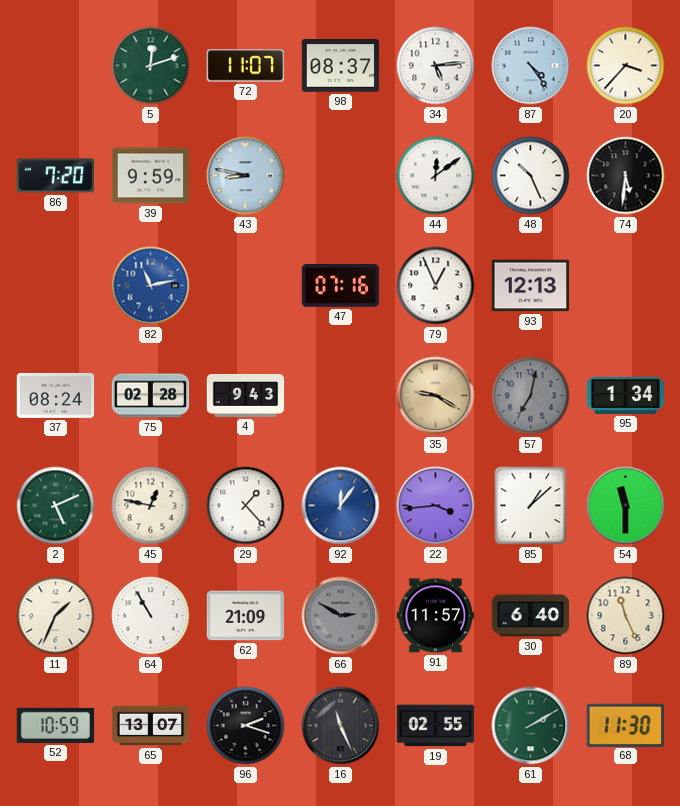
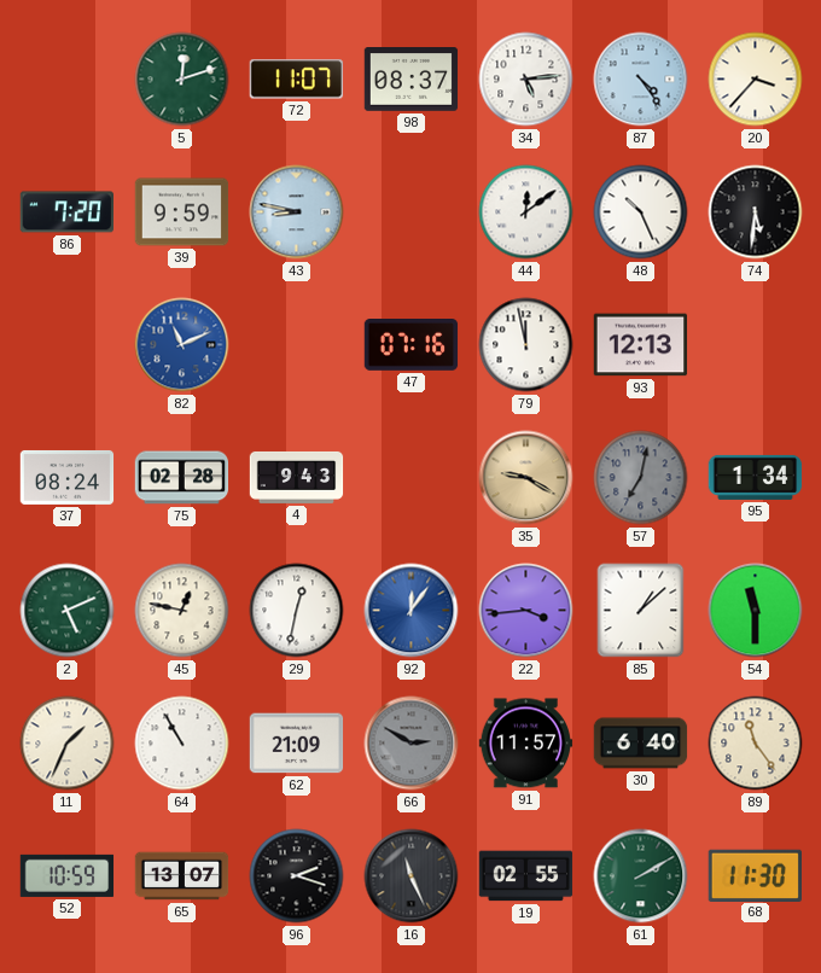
82: 11:13 -> 11:11 (182, 345)
79: 12:56 -> 11:58 (526, 345)
29: 1:23 -> 12:32 (297, 611)
89: 11:26 -> 11:24 (756, 744)
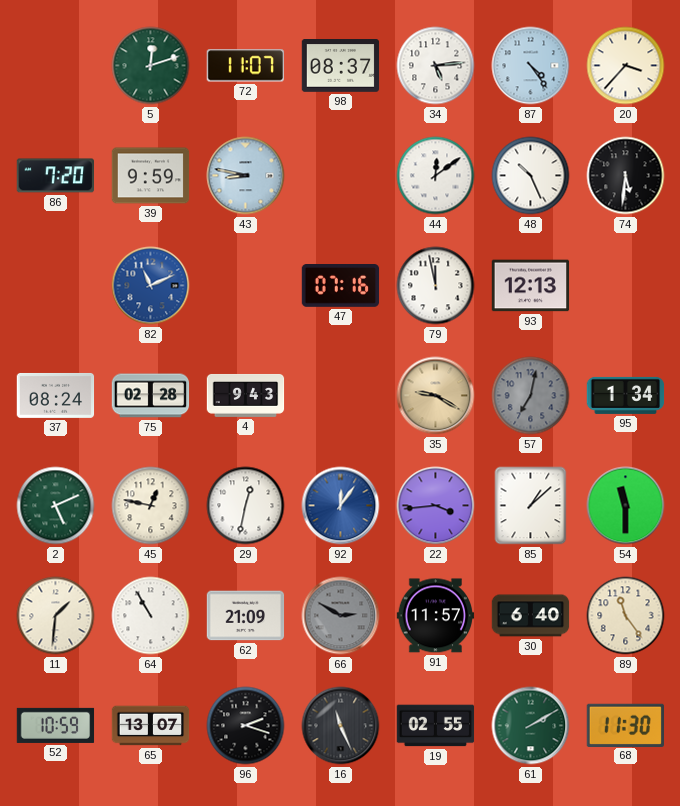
11: 1:34 -> 1:31 (56, 616)
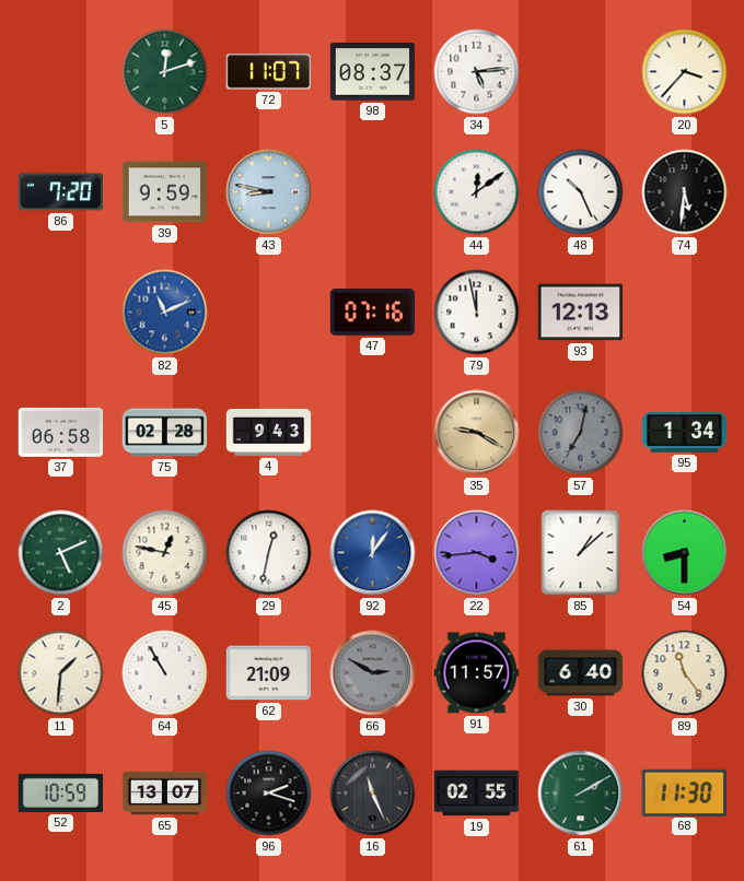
87: 4:24 -> none (531, 66)
37: 08:24 -> 06:58 (61, 432)
54: 11:30 -> 8:30 (685, 553)
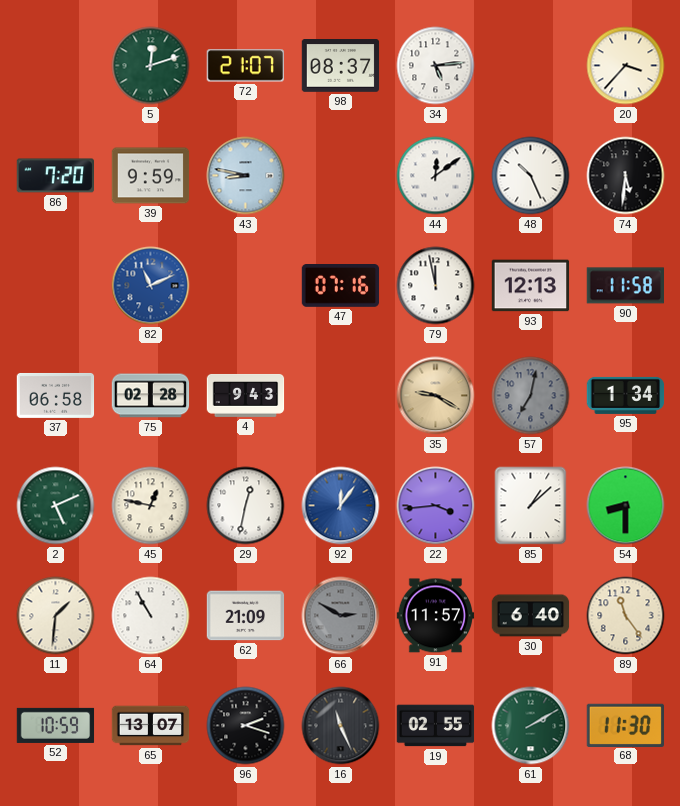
72: 11:07 -> 21:07 (245, 66)
90: none -> 11:58 (625, 286)
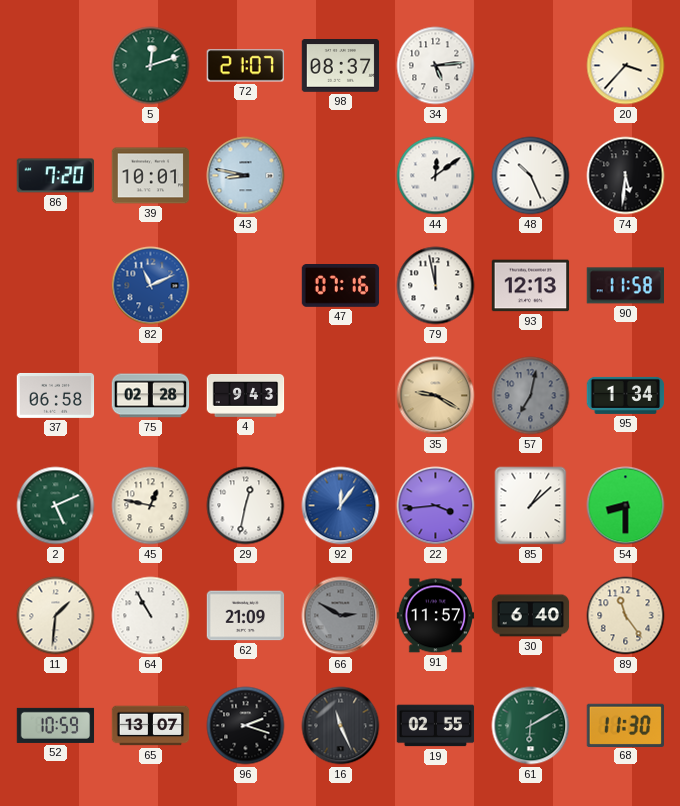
39: 9:59 -> 10:01 (151, 176)
61: 2:10 -> 6:10 (531, 726)
